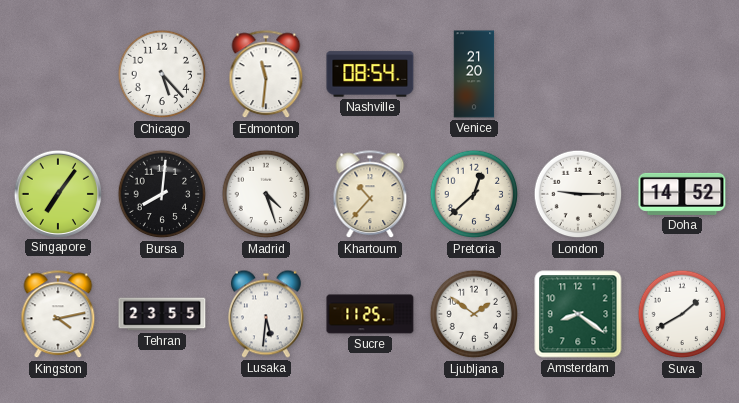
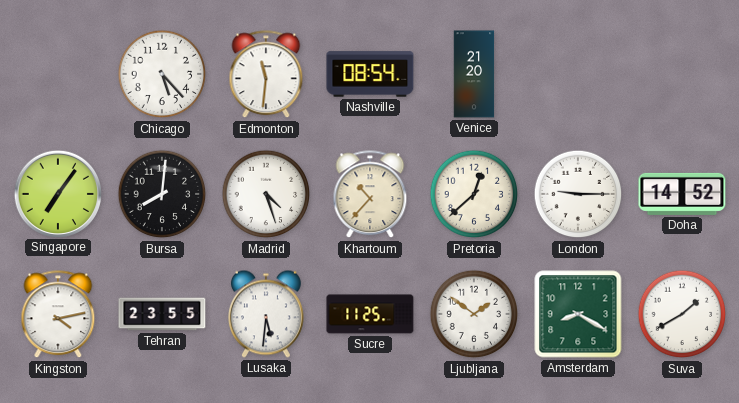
Amsterdam: 8:21 -> 8:20 (578, 314)
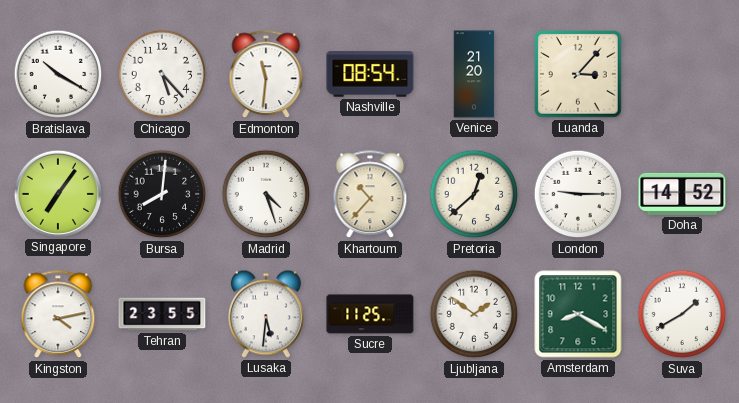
Bratislava: none -> 10:20 (58, 74)
Luanda: none -> 3:07 (578, 74)
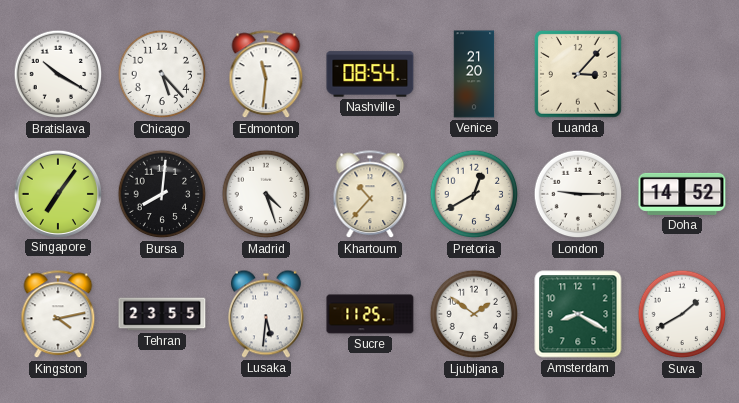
Pretoria: 12:38 -> 12:40 (474, 194)
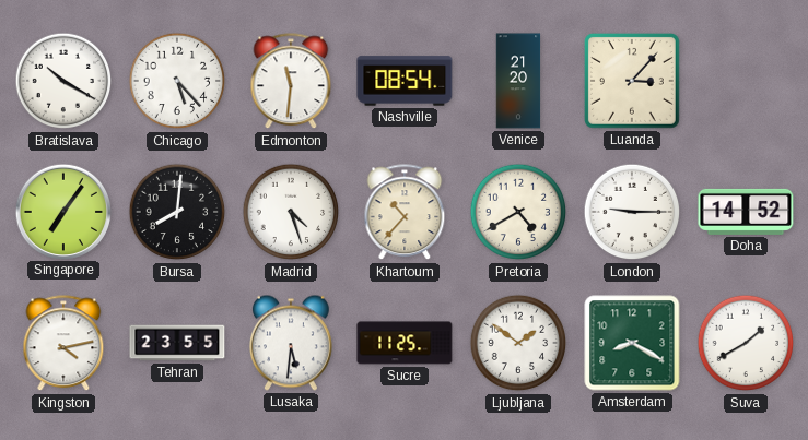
Pretoria: 12:40 -> 4:40 (518, 212)
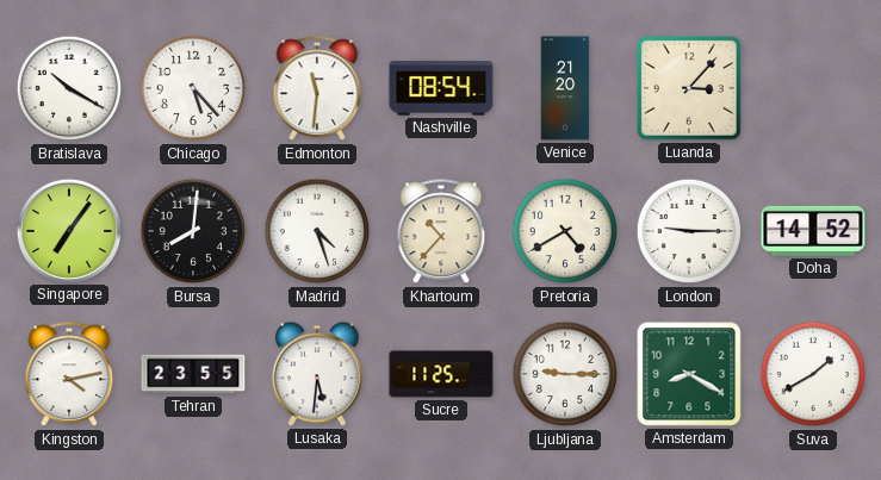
Ljubljana: 1:51 -> 9:15 (565, 374)
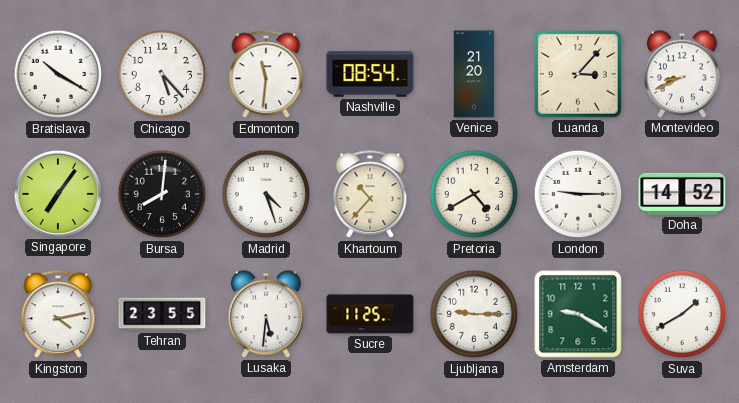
Montevideo: none -> 8:41 (682, 74)
Amsterdam: 8:20 -> 9:20 (578, 314)
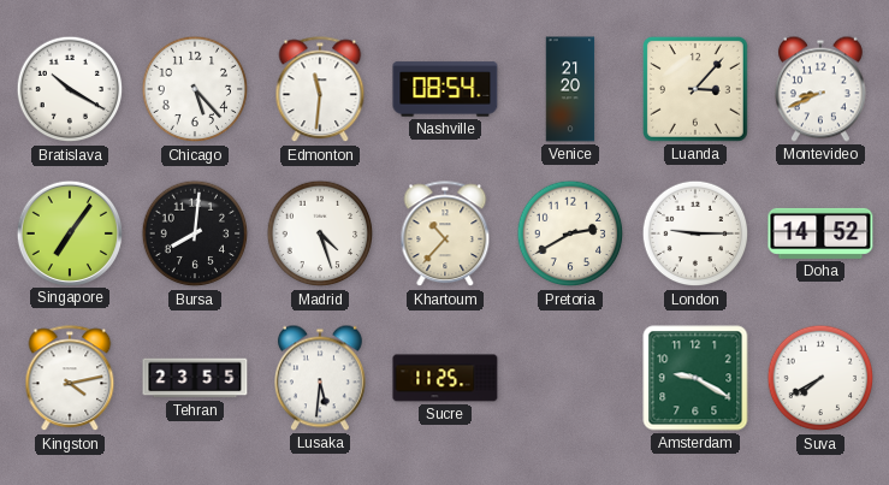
Pretoria: 4:40 -> 2:40 (570, 233)
Ljubljana: 9:15 -> none (474, 314)
Suva: 1:40 -> 7:40 (820, 378)
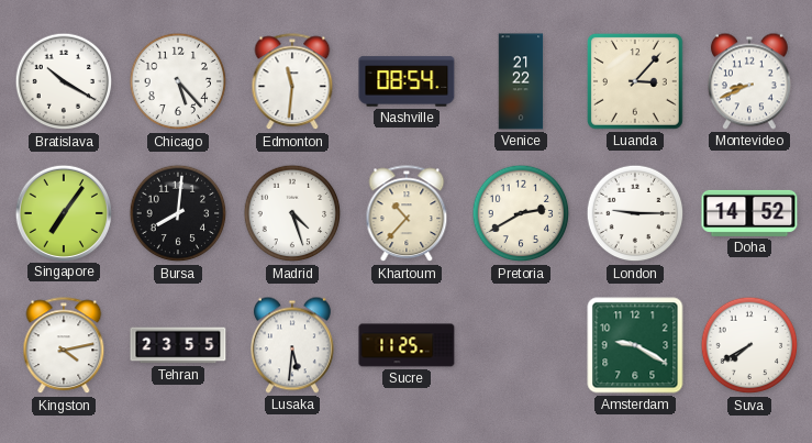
Venice: 21:20 -> 21:22 (521, 81)
